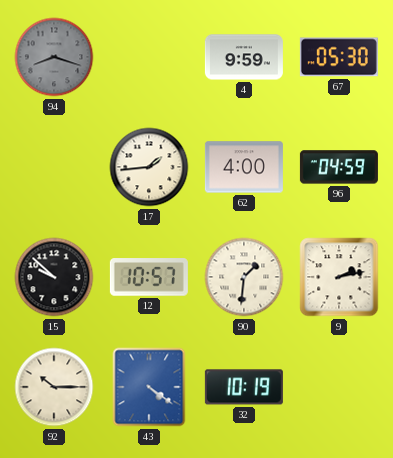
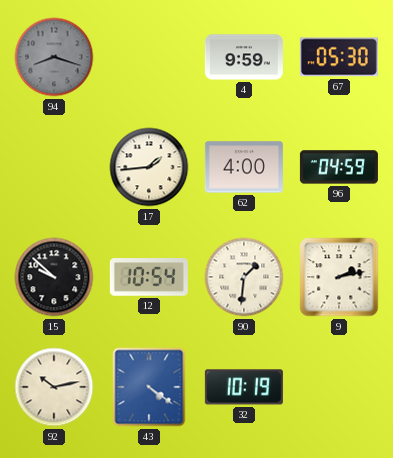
12: 10:57 -> 10:54 (149, 277)
92: 10:15 -> 10:13 (54, 387)
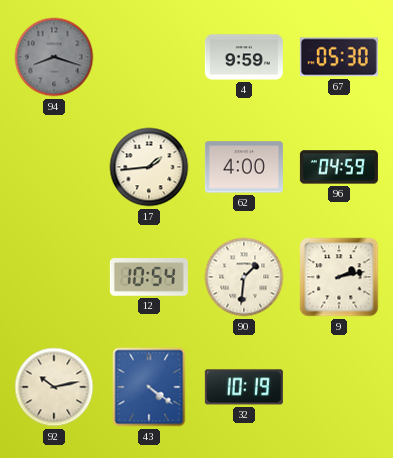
15: 9:52 -> none (54, 277)
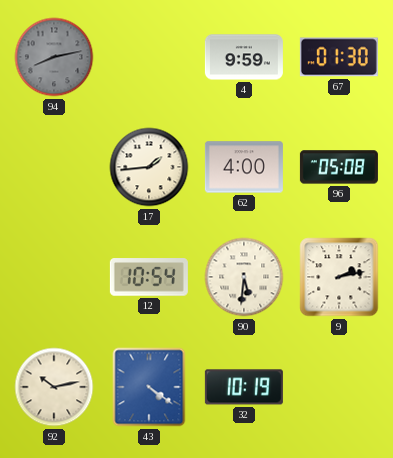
94: 8:18 -> 8:13 (54, 57)
67: 05:30 -> 01:30 (339, 57)
96: 04:59 -> 05:08 (339, 167)
90: 1:31 -> 5:31 (244, 277)
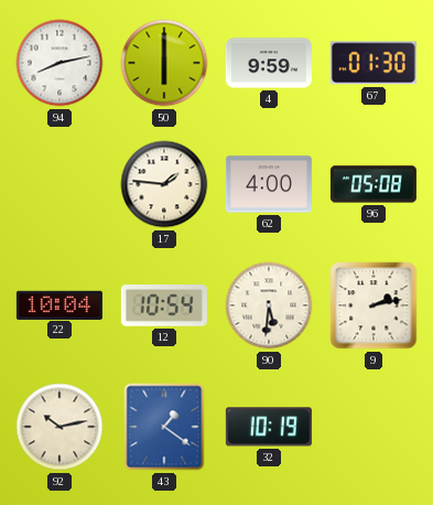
94 dial: grey -> white (59, 63)
50: none -> 6:00 (164, 63)
17: 1:44 -> 1:46 (164, 184)
22: none -> 10:04 (59, 304)
43: 4:21 -> 1:21 (164, 427)
